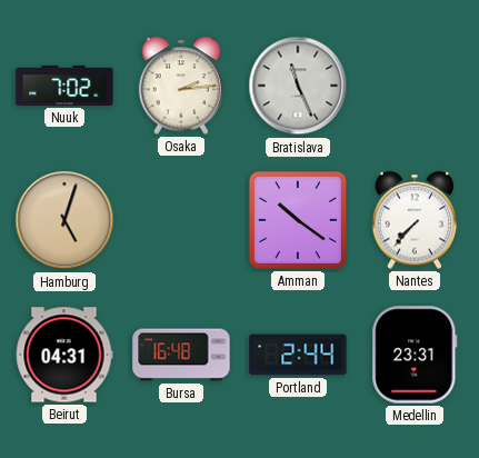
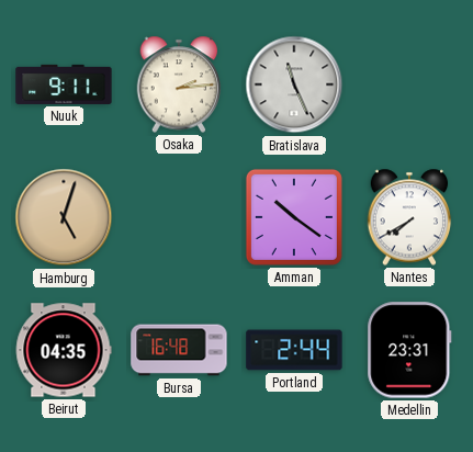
Nuuk: 7:02 -> 9:11 (64, 84)
Nantes: 7:37 -> 7:40 (409, 217)
Beirut: 04:31 -> 04:35 (64, 350)
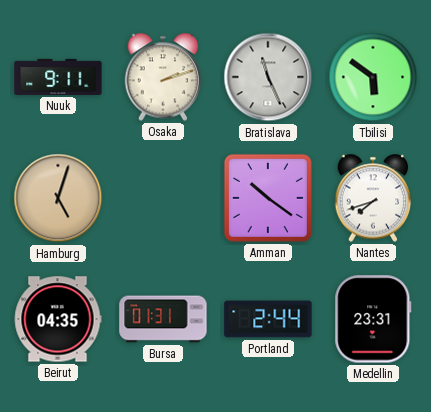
Osaka: 2:14 -> 2:12 (163, 77)
Tbilisi: none -> 5:51 (373, 77)
Nantes: 7:40 -> 7:42 (373, 198)
Bursa: 16:48 -> 01:31 (163, 319)
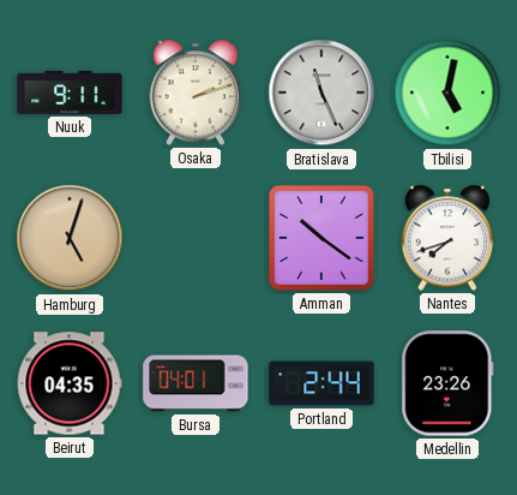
Tbilisi: 5:51 -> 5:02 (447, 93)
Bursa: 01:31 -> 04:01 (196, 383)
Medellin: 23:31 -> 23:26 (447, 383)
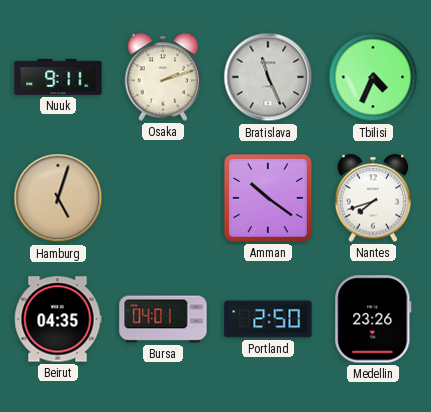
Tbilisi: 5:02 -> 4:34 (373, 77)
Portland: 2:44 -> 2:50 (268, 319)
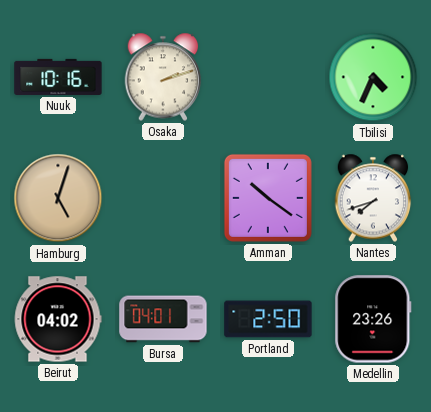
Nuuk: 9:11 -> 10:16 (58, 77)
Bratislava: 11:26 -> none (268, 77)
Beirut: 04:35 -> 04:02 (58, 319)
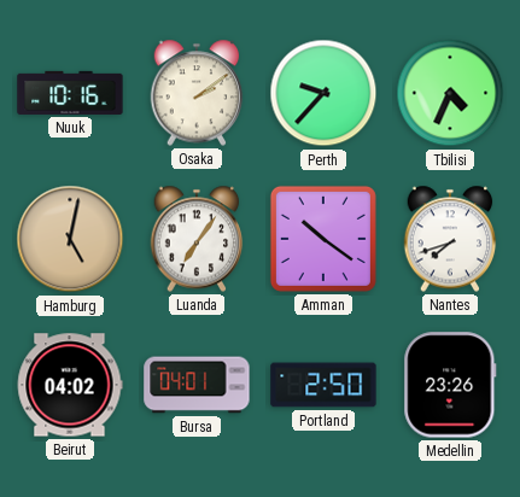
Osaka: 2:12 -> 2:09 (197, 93)
Perth: none -> 9:37 (323, 93)
Hamburg: 5:03 -> 5:02 (70, 239)
Luanda: none -> 7:06 (197, 239)
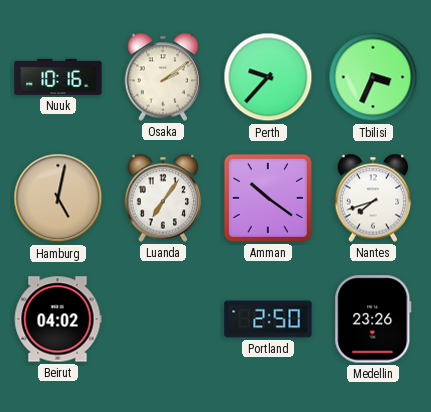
Tbilisi: 4:34 -> 3:34 (373, 77)
Bursa: 04:01 -> none (197, 385)
